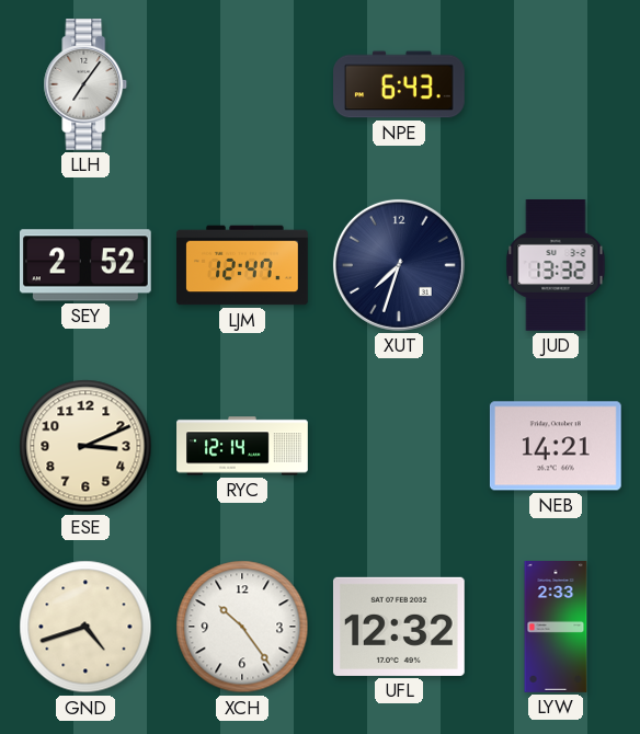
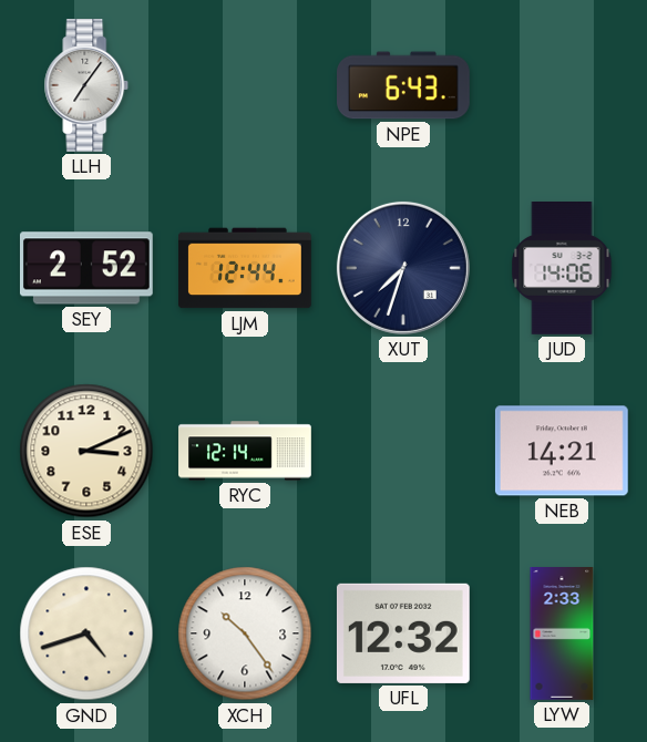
LJM: 12:47 -> 12:44 (246, 268)
JUD: 13:32 -> 14:06 (562, 269)
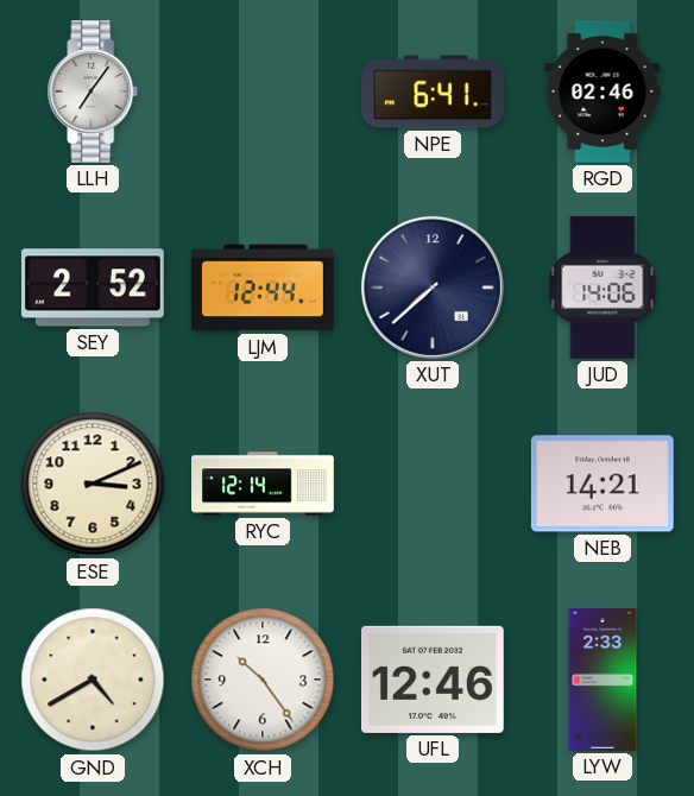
NPE: 6:43 -> 6:41 (434, 91)
RGD: none -> 02:46 (602, 93)
XUT: 7:33 -> 7:38 (433, 288)
GND: 4:42 -> 4:40 (93, 680)
UFL: 12:32 -> 12:46 (433, 680)
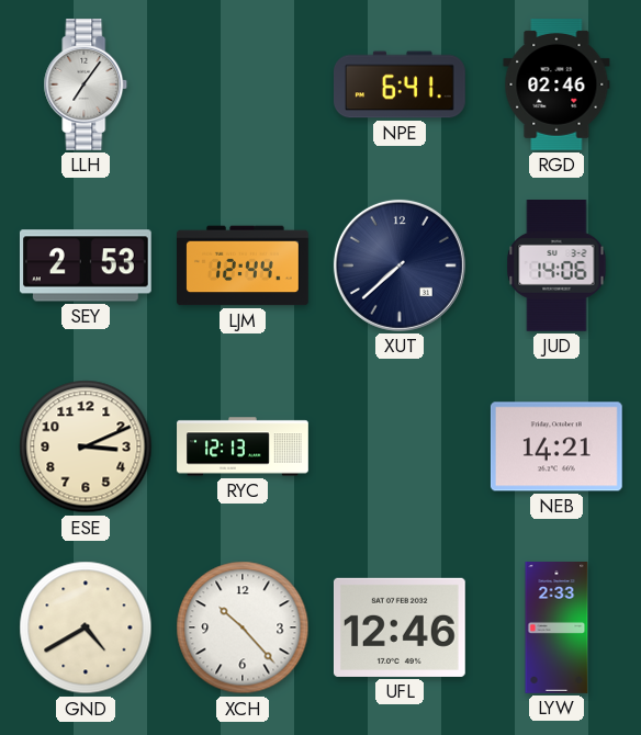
SEY: 2:52 -> 2:53 (86, 265)
RYC: 12:14 -> 12:13 (243, 446)
XCH: 10:24 -> 10:23 (243, 627)
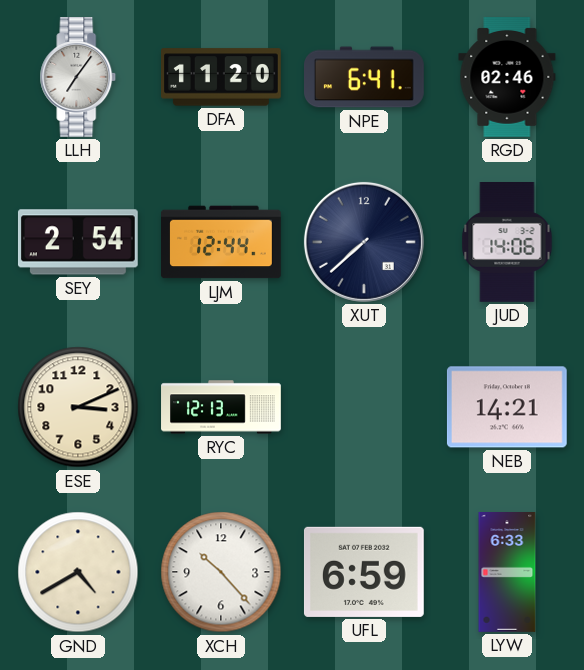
DFA: none -> 11:20 (222, 77)
SEY: 2:53 -> 2:54 (78, 242)
UFL: 12:46 -> 6:59 (364, 572)
LYW: 2:33 -> 6:33 (507, 573)
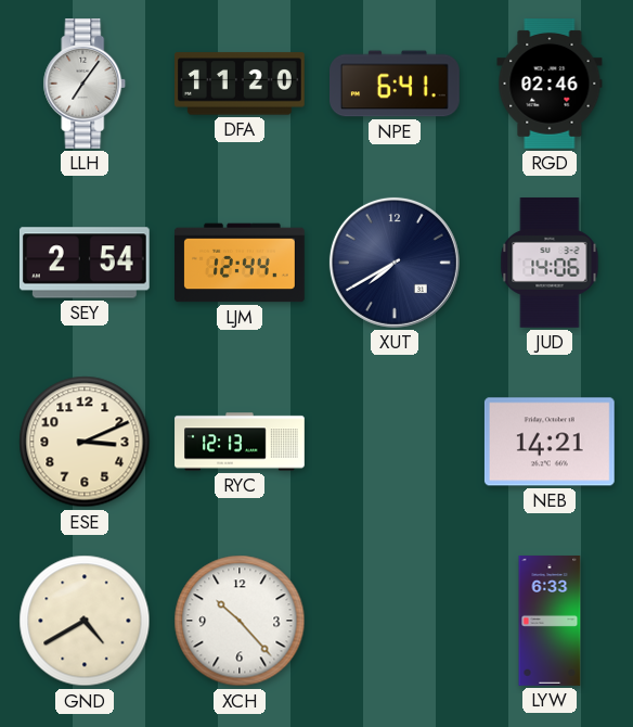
XUT: 7:38 -> 7:40 (395, 263)
UFL: 6:59 -> none (364, 572)
